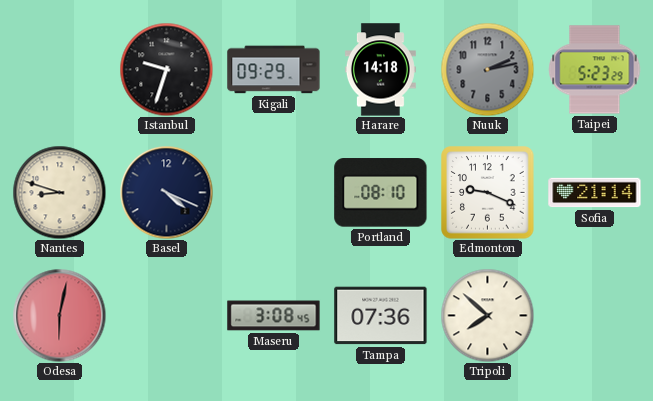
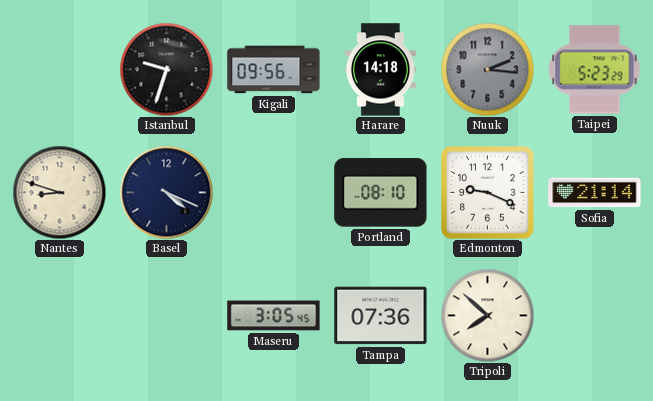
Kigali: 09:29 -> 09:56 (274, 70)
Nuuk: 2:13 -> 2:16 (487, 69)
Odesa: 6:02 -> none (59, 315)
Maseru: 3:08 -> 3:05 (274, 316)
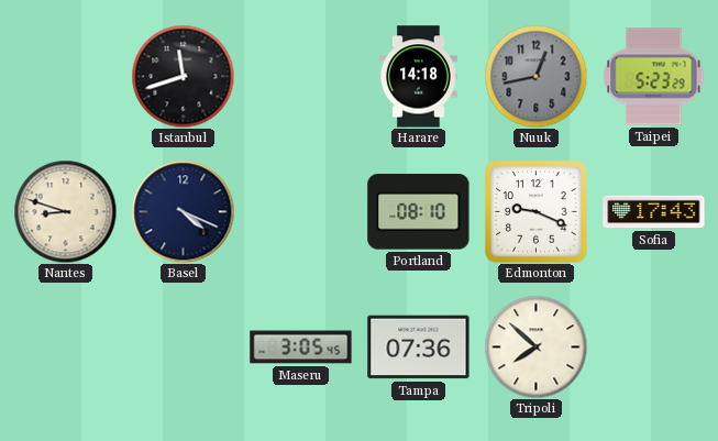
Istanbul: 9:33 -> 11:42 (183, 76)
Kigali: 09:56 -> none (274, 70)
Nuuk: 2:16 -> 12:43 (535, 76)
Sofia: 21:14 -> 17:43 (654, 212)
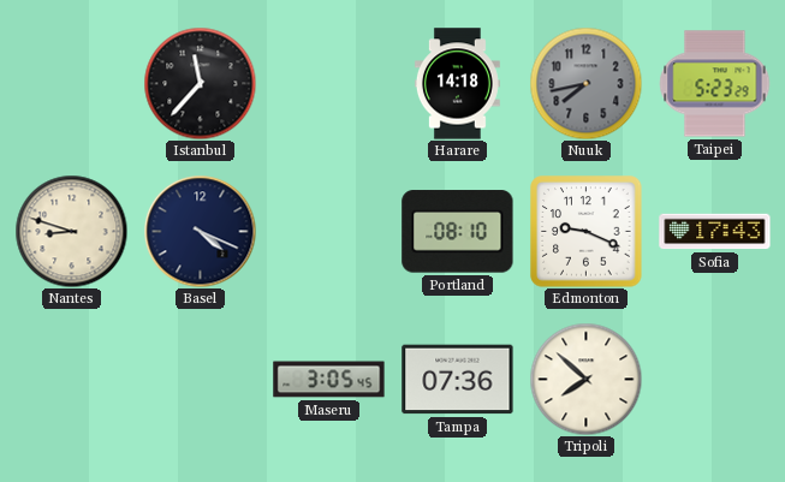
Istanbul: 11:42 -> 11:37 (200, 83)
Nuuk: 12:43 -> 7:43 (585, 83)
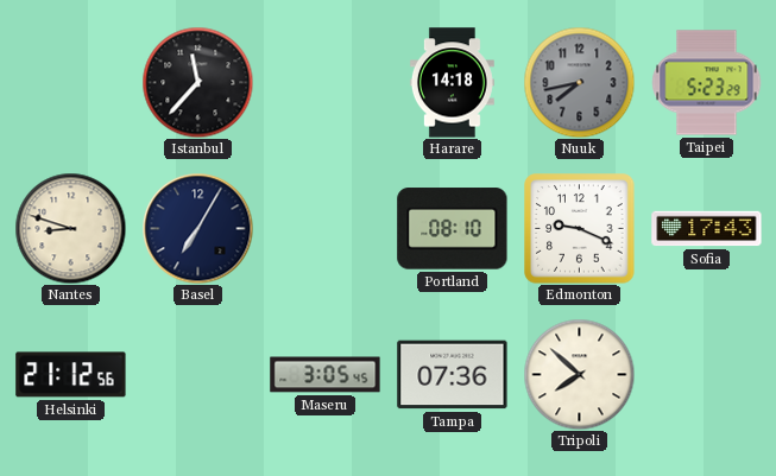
Basel: 4:19 -> 7:05 (197, 228)
Helsinki: none -> 21:12 (71, 375)
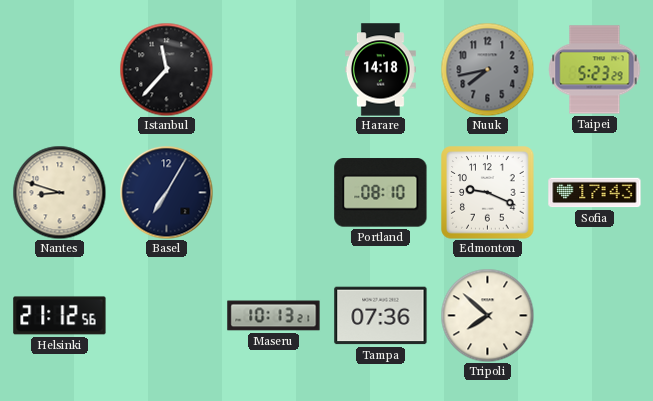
Maseru: 3:05 -> 10:13 (274, 316)
